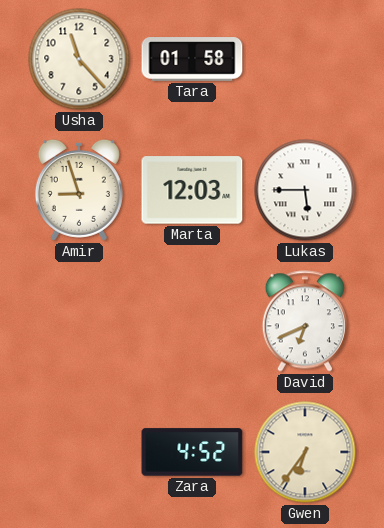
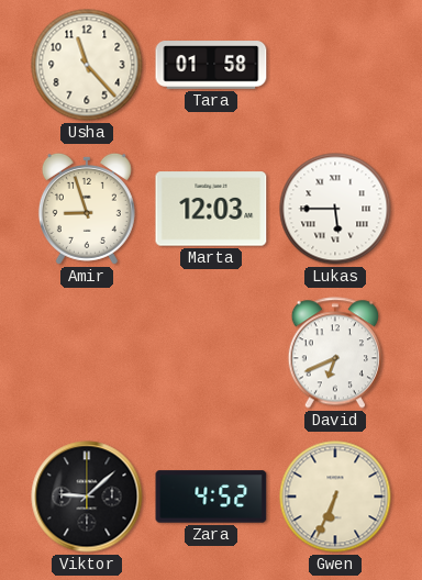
Viktor: none -> 9:08 (87, 497)
Gwen: 6:36 -> 6:34 (335, 497)
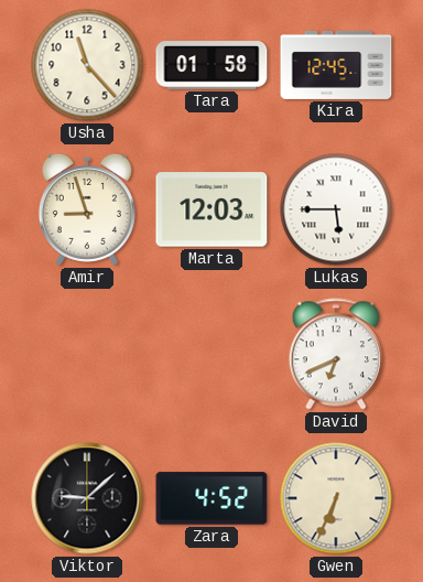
Kira: none -> 12:45 (336, 65)
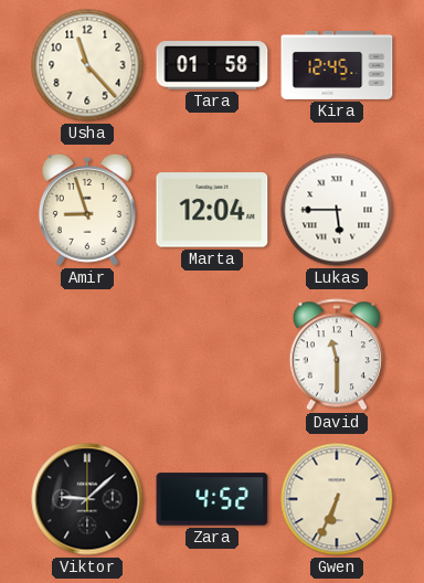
Marta: 12:03 -> 12:04 (212, 210)
David: 6:41 -> 11:30 (337, 354)
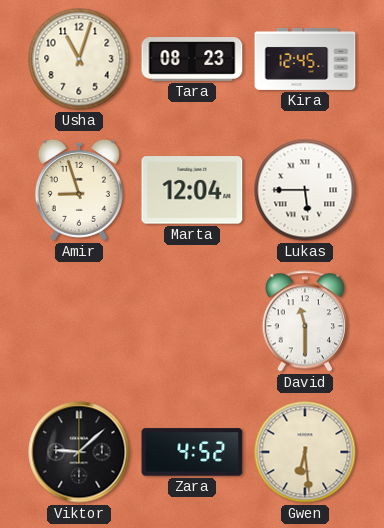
Usha: 11:23 -> 11:03 (79, 59)
Tara: 01:58 -> 08:23 (192, 59)
Gwen: 6:34 -> 6:29 (305, 452)
